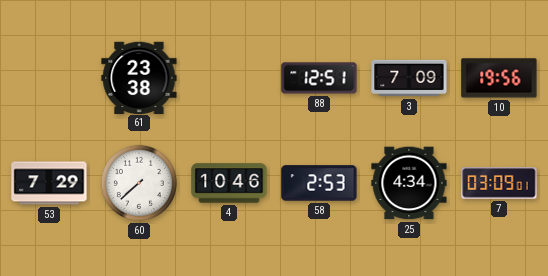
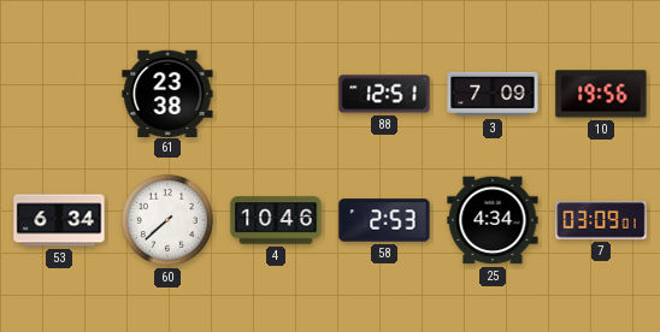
53: 7:29 -> 6:34 (59, 220)
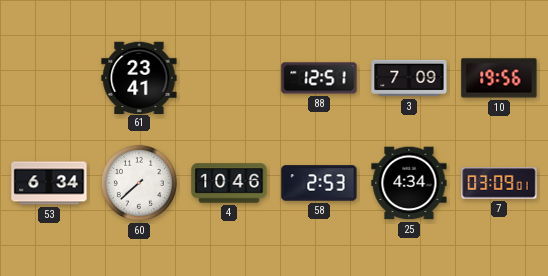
61: 23:38 -> 23:41 (139, 77)
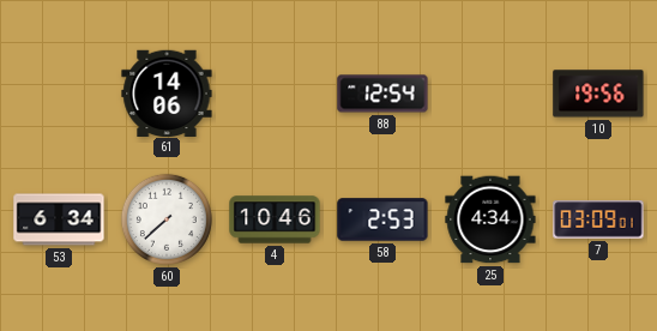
61: 23:41 -> 14:06 (167, 92)
88: 12:51 -> 12:54 (382, 94)
3: 7:09 -> none (409, 78)
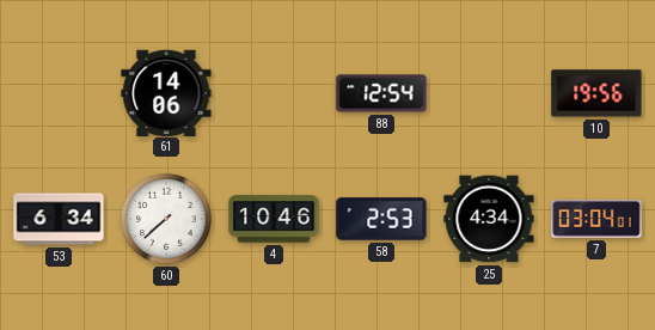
7: 03:09 -> 03:04 (596, 219)
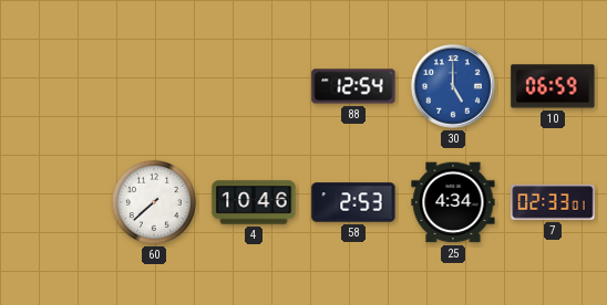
61: 14:06 -> none (166, 92)
30: none -> 5:00 (453, 86)
10: 19:56 -> 06:59 (553, 86)
53: 6:34 -> none (59, 219)
7: 03:04 -> 02:33 (553, 202)
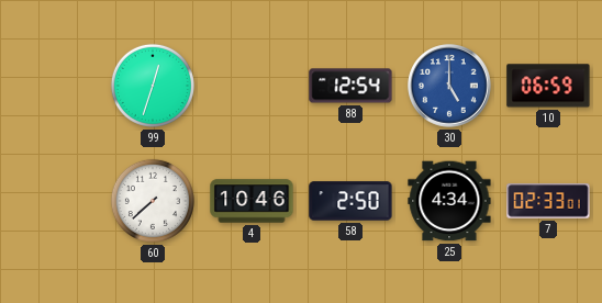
99: none -> 12:33 (153, 86)
58: 2:53 -> 2:50 (350, 201)
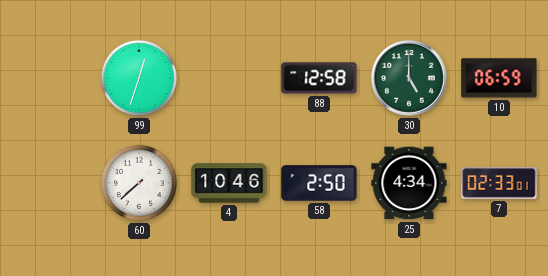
88: 12:54 -> 12:58 (319, 78)
30 dial: blue -> green (409, 78)
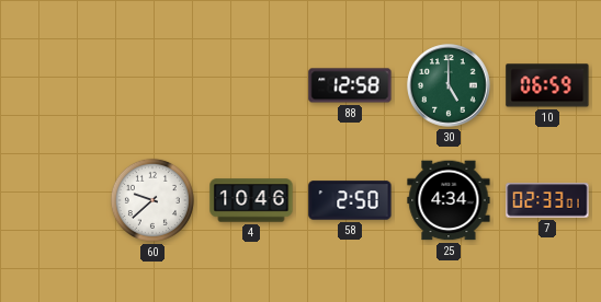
99: 12:33 -> none (139, 78)
60: 7:38 -> 9:38 (152, 200)
